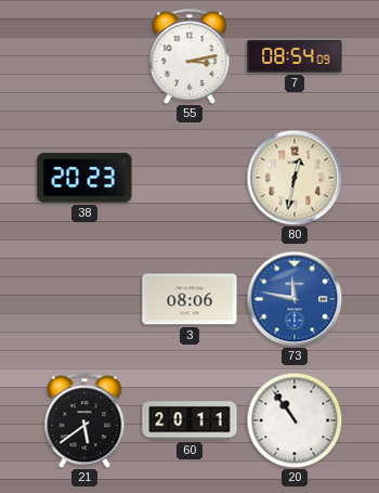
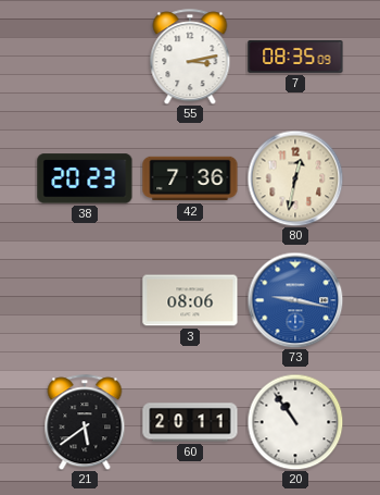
7: 08:54 -> 08:35 (295, 57)
42: none -> 7:36 (190, 178)
73: 11:47 -> 9:17 (295, 300)
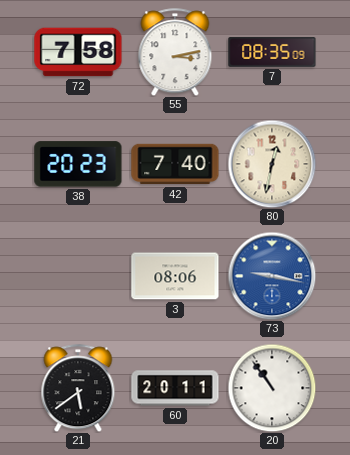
72: none -> 7:58 (78, 52)
42: 7:36 -> 7:40 (175, 164)
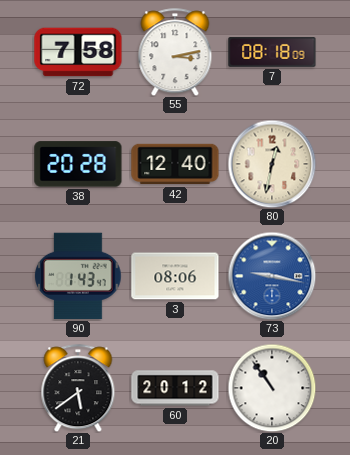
7: 08:35 -> 08:18 (272, 52)
38: 20:23 -> 20:28 (78, 164)
42: 7:40 -> 12:40 (175, 164)
90: none -> 1:43 (78, 276)
60: 20:11 -> 20:12 (175, 388)
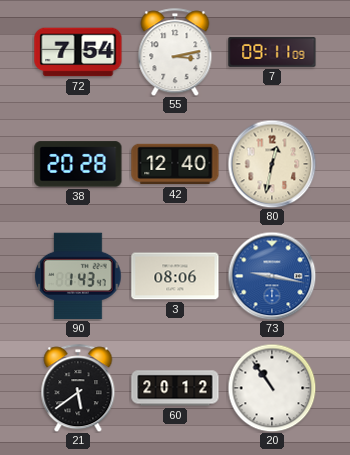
72: 7:58 -> 7:54 (78, 52)
7: 08:18 -> 09:11 (272, 52)
